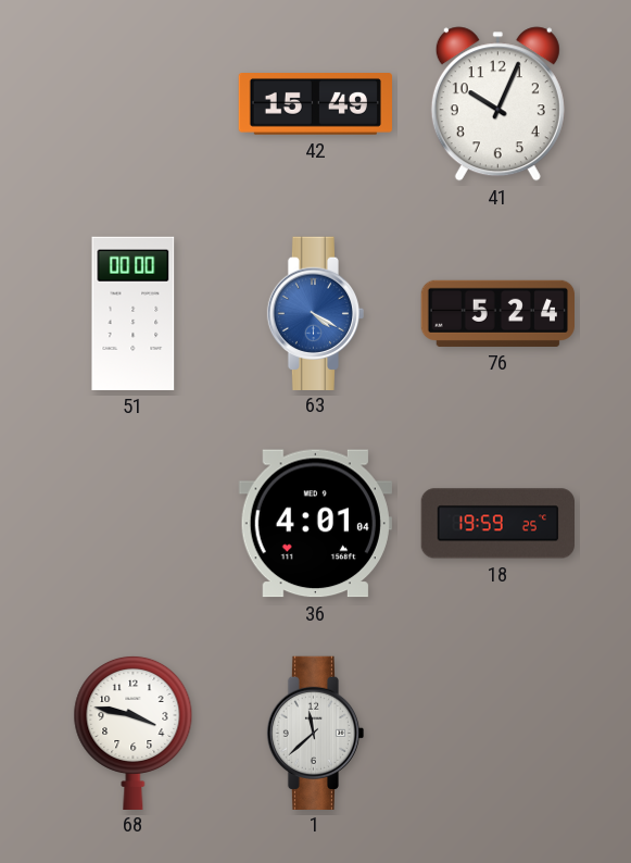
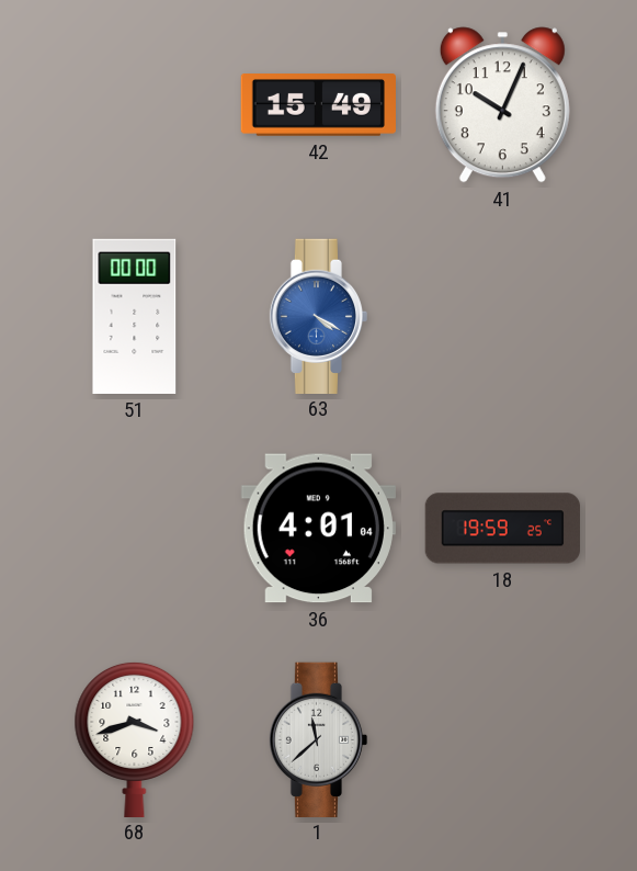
76: 5:24 -> none (497, 313)
68: 3:47 -> 3:42 (135, 738)
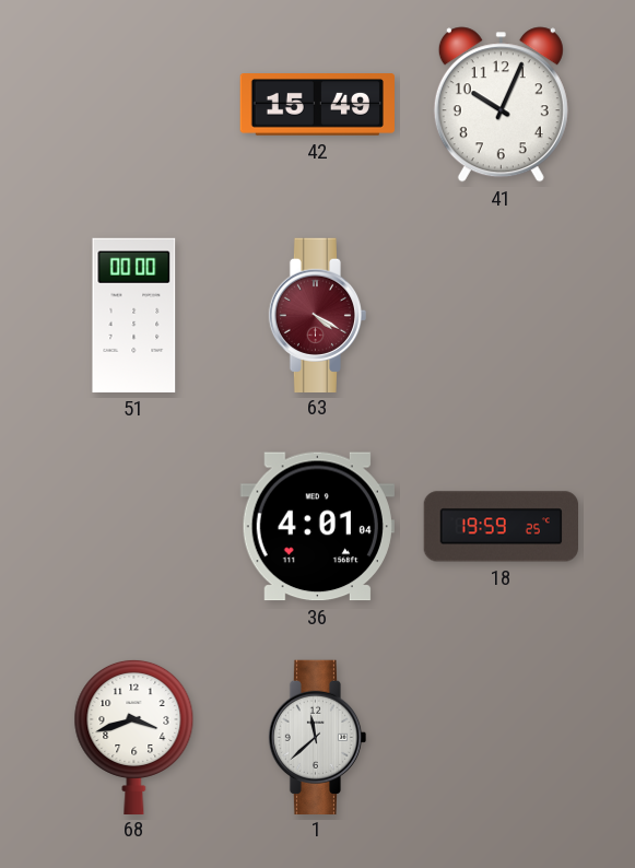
63 dial: blue -> burgundy (318, 315)
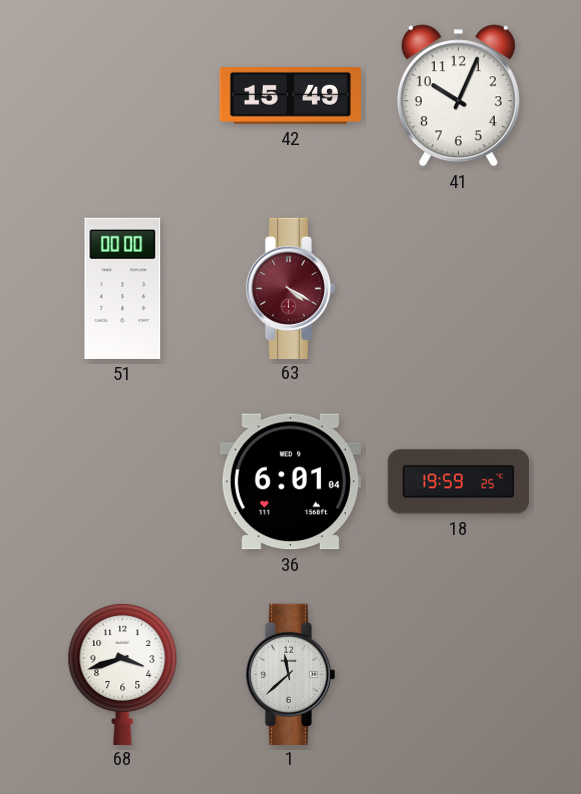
36: 4:01 -> 6:01 (290, 482)
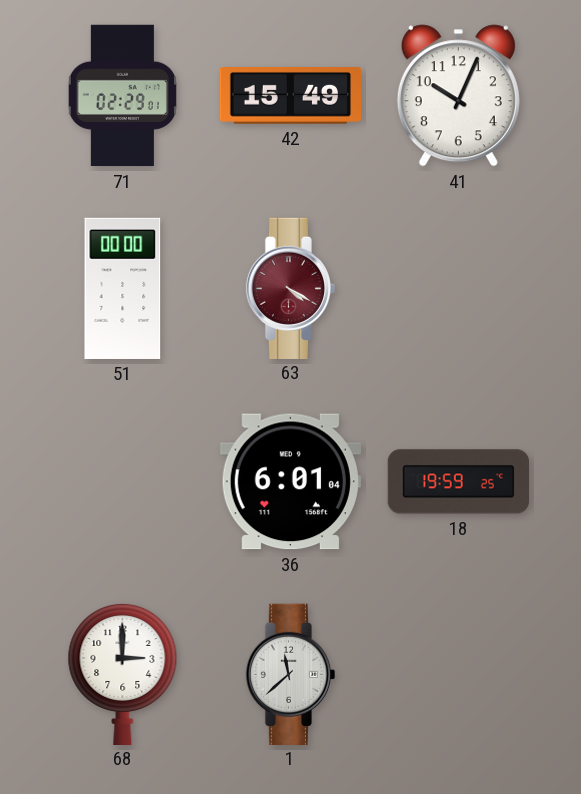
71: none -> 02:29 (122, 96)
68: 3:42 -> 3:00 (123, 673)
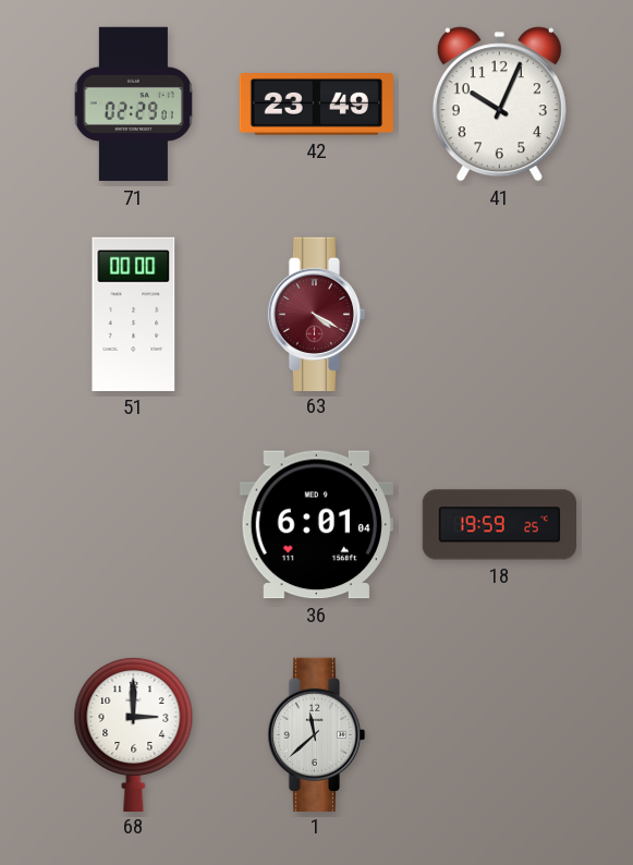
42: 15:49 -> 23:49 (316, 105)
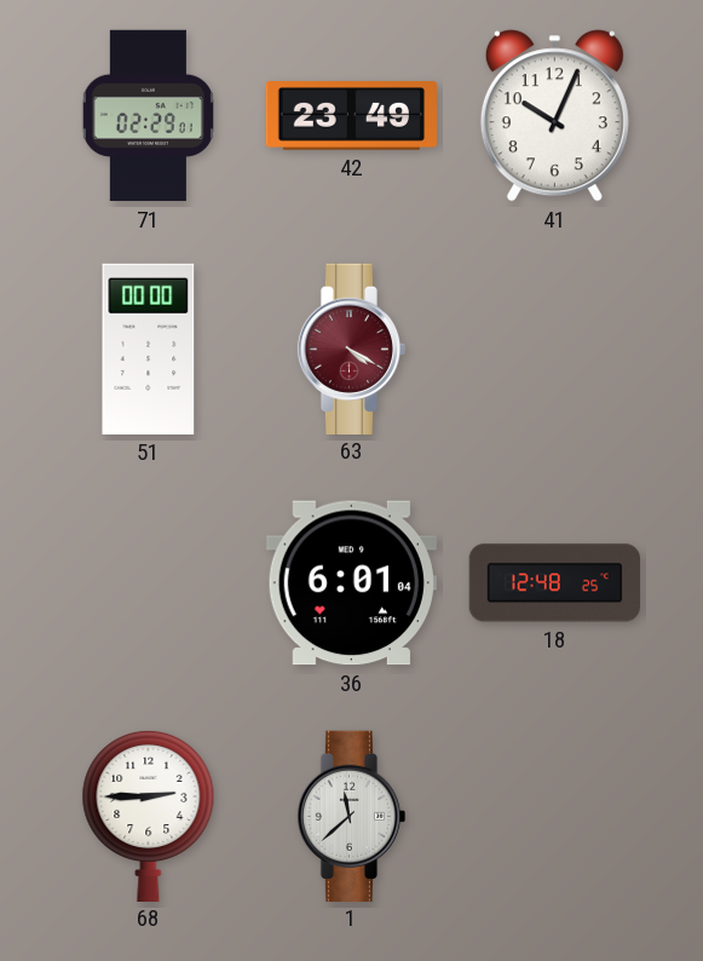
18: 19:59 -> 12:48 (554, 583)
68: 3:00 -> 2:45 (149, 815)
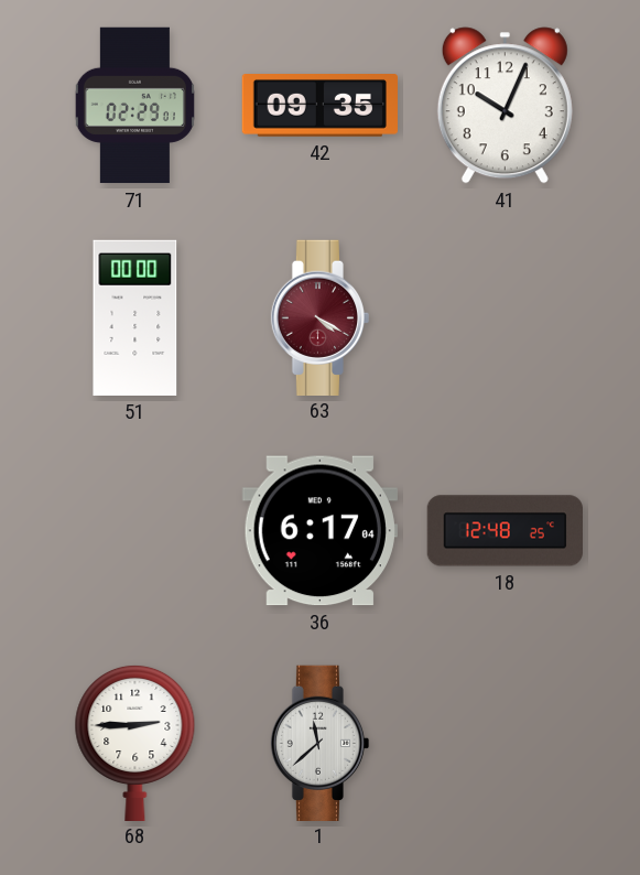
42: 23:49 -> 09:35 (319, 106)
36: 6:01 -> 6:17 (319, 531)
